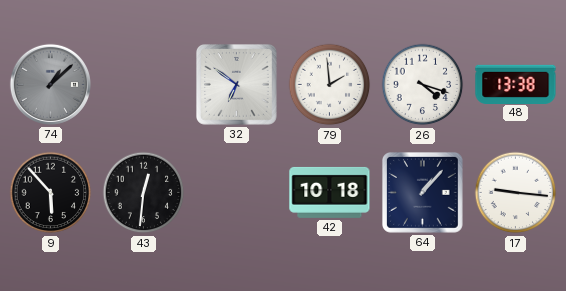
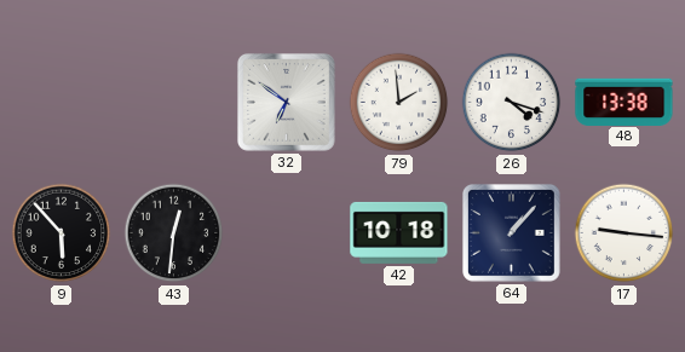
74: 1:08 -> none (50, 84)
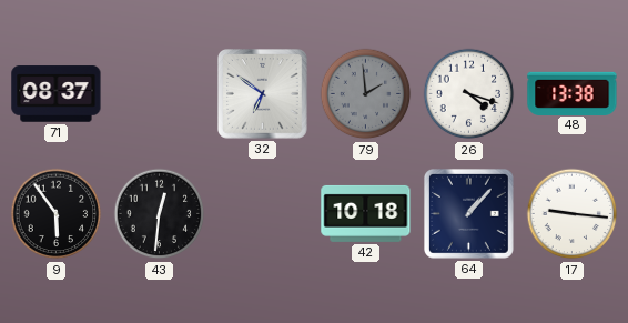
71: none -> 08:37 (57, 94)
79 dial: white -> grey (366, 94)
9: 5:53 -> 5:54 (57, 214)
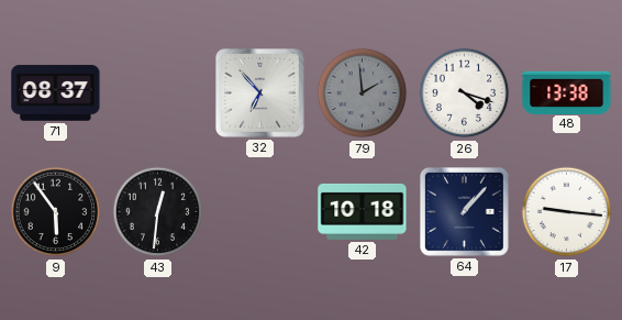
32: 6:51 -> 6:53 (260, 93)
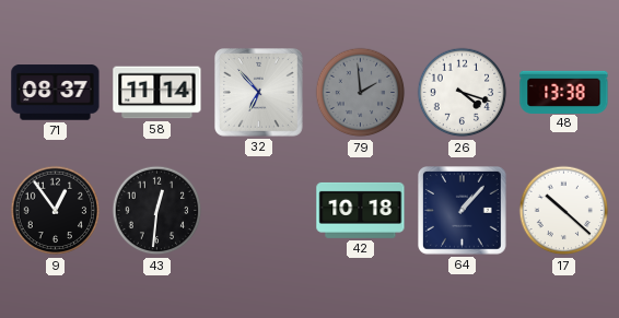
58: none -> 11:14 (157, 93)
9: 5:54 -> 12:54 (56, 211)
17: 9:16 -> 10:22 (564, 211)
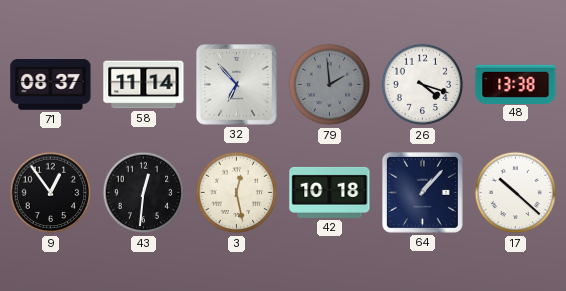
3: none -> 12:28 (237, 193)
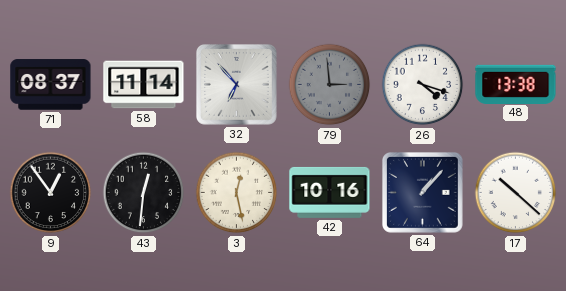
79: 1:59 -> 2:59 (330, 85)
42: 10:18 -> 10:16 (330, 192)
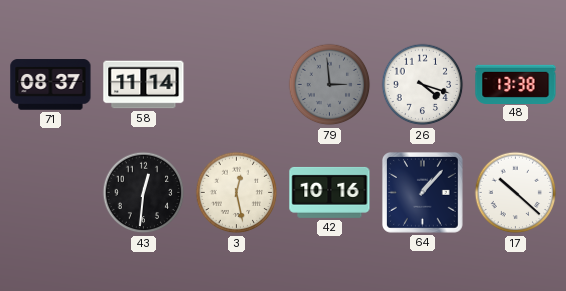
32: 6:53 -> none (237, 85)
9: 12:54 -> none (51, 193)
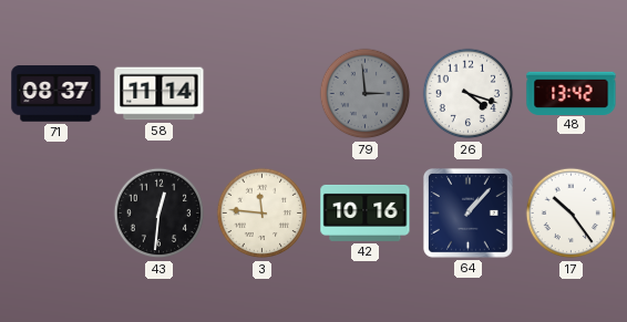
48: 13:38 -> 13:42 (572, 93)
3: 12:28 -> 11:46 (263, 214)
17: 10:22 -> 10:24 (572, 214)
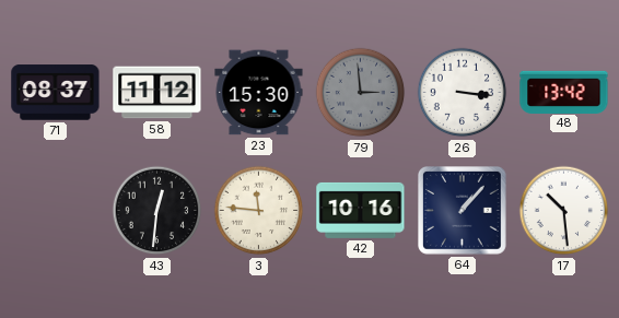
58: 11:14 -> 11:12 (157, 93)
23: none -> 15:30 (259, 93)
26: 4:18 -> 3:16 (463, 93)
17: 10:24 -> 10:29 (564, 211)
